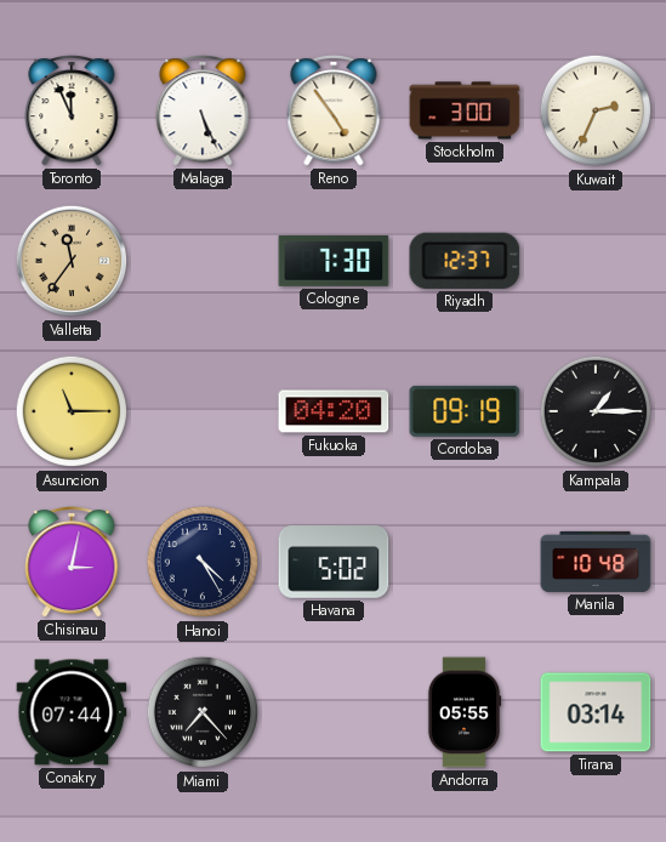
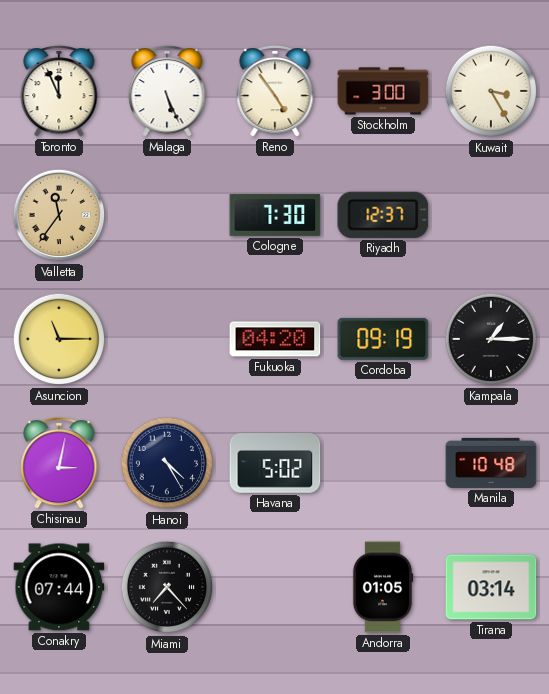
Kuwait: 2:34 -> 3:25 (491, 91)
Andorra: 05:55 -> 01:05 (383, 587)
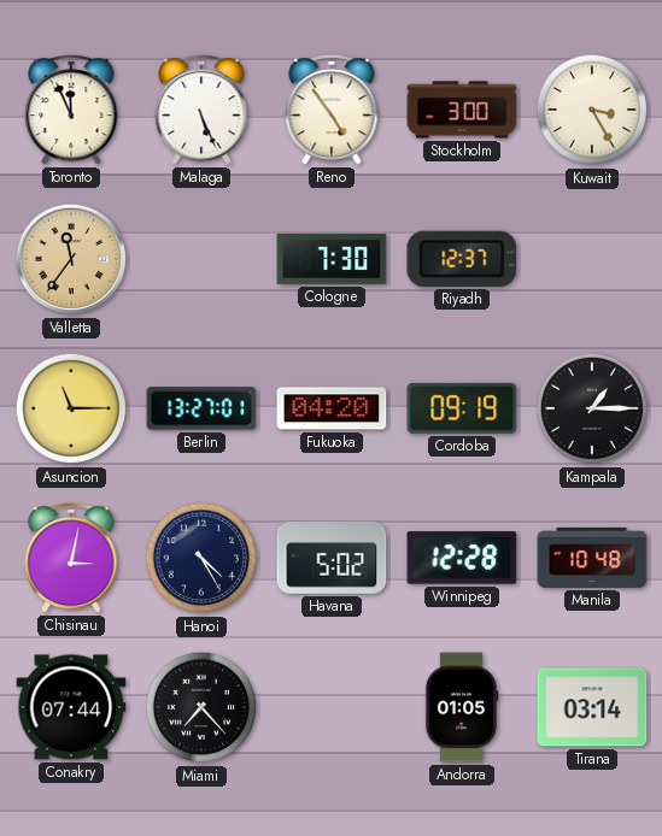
Berlin: none -> 13:27 (201, 408)
Winnipeg: none -> 12:28 (462, 558)
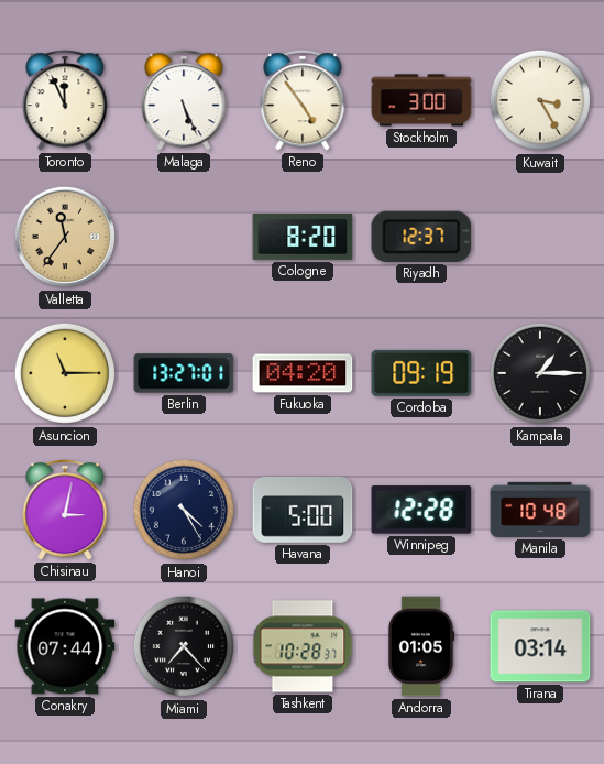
Cologne: 7:30 -> 8:20 (303, 237)
Havana: 5:02 -> 5:00 (303, 510)
Tashkent: none -> 10:28 (303, 646)
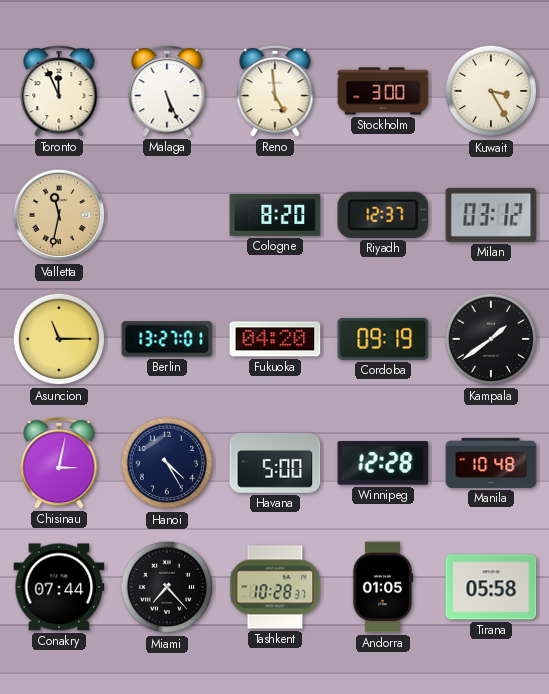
Reno: 4:54 -> 4:59 (275, 91)
Valletta: 11:36 -> 11:32 (59, 215)
Milan: none -> 03:12 (491, 215)
Kampala: 1:15 -> 1:39 (491, 339)
Tirana: 03:14 -> 05:58 (491, 587)
